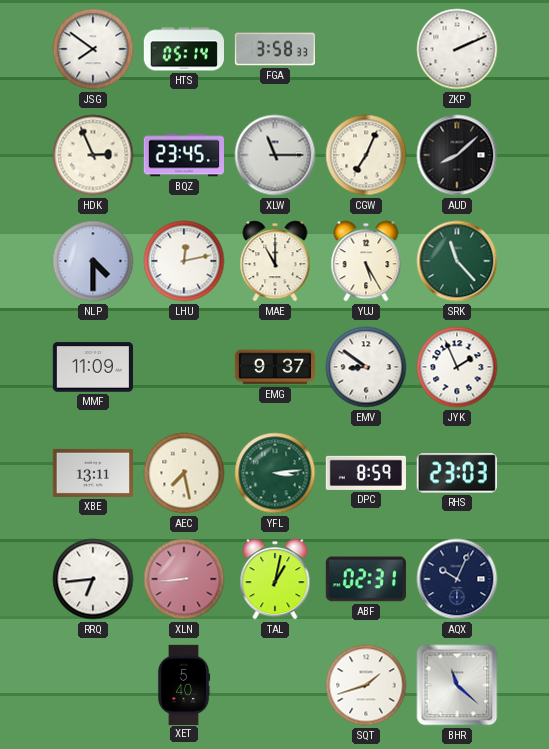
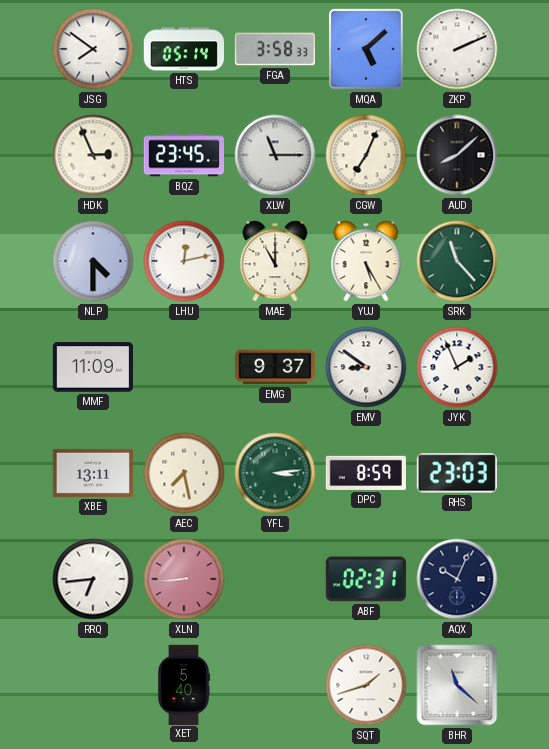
MQA: none -> 5:08 (366, 49)
TAL: 1:02 -> none (275, 579)
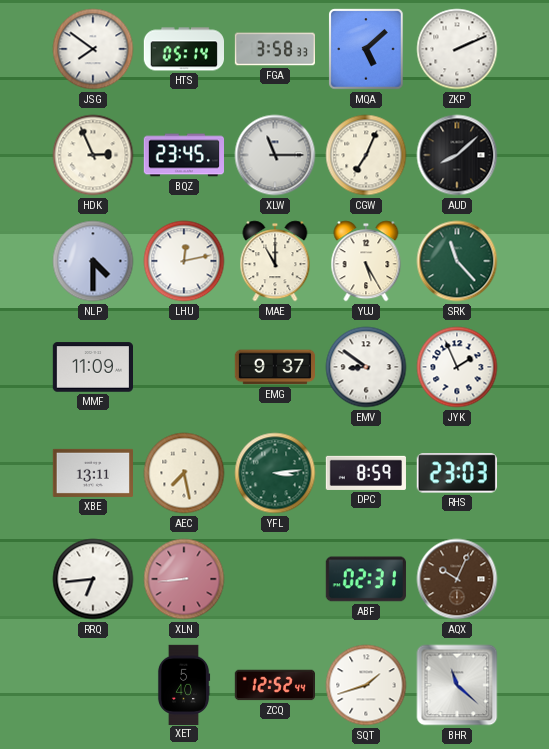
AQX dial: navy -> brown (457, 579)
ZCQ: none -> 12:52 (274, 685)
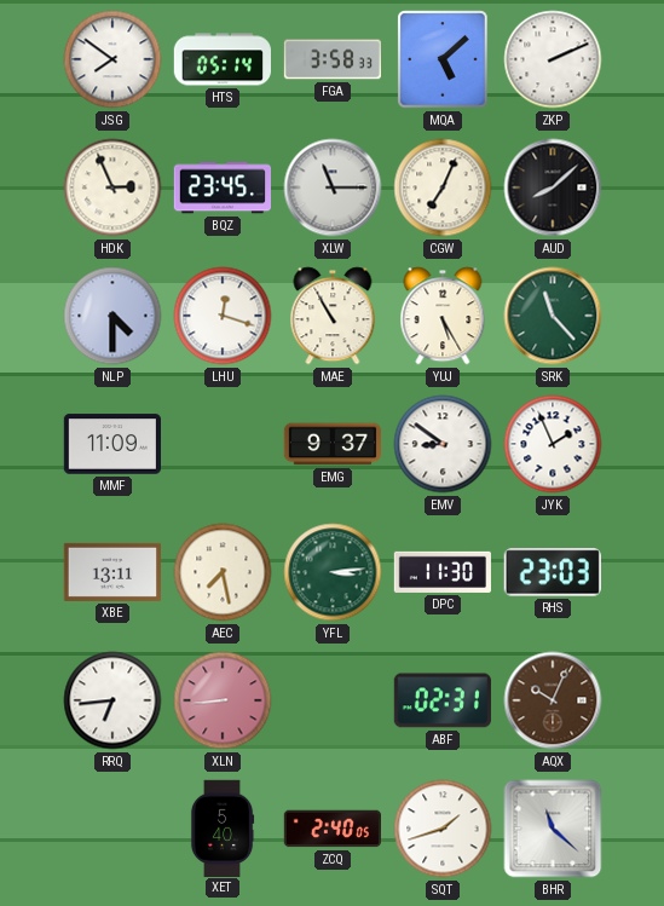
LHU: 12:13 -> 12:18 (223, 316)
MAE: 11:00 -> 10:55 (333, 316)
DPC: 8:59 -> 11:30 (443, 572)
ZCQ: 12:52 -> 2:40 (331, 829)
